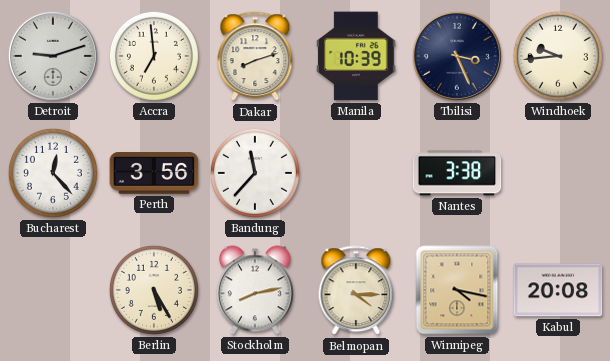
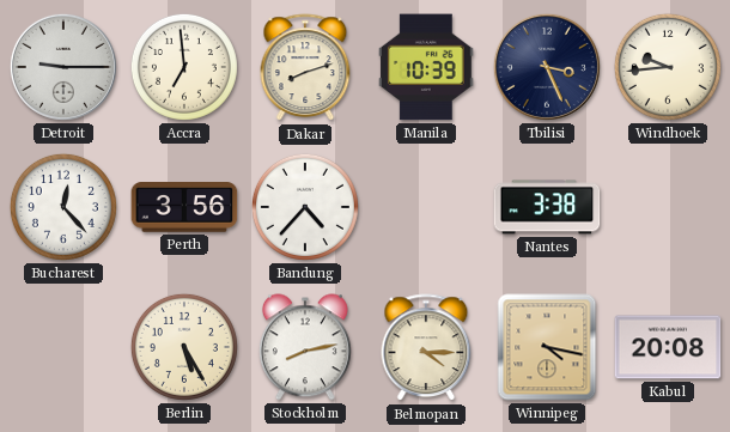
Detroit: 9:12 -> 9:15 (63, 67)
Bandung: 11:37 -> 4:37 (305, 207)
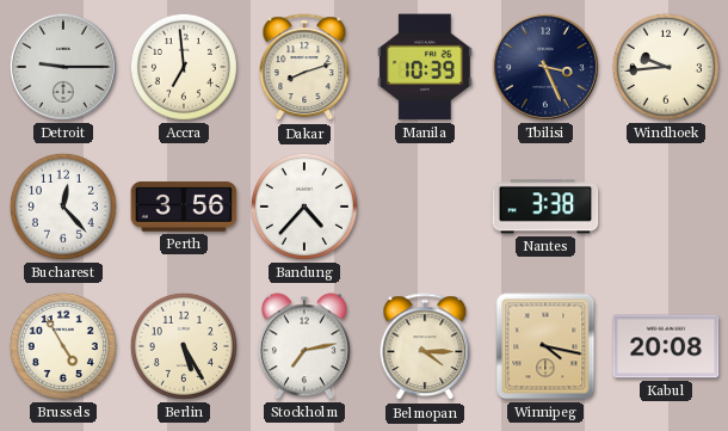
Brussels: none -> 4:55 (63, 346)
Stockholm: 8:13 -> 7:13 (304, 346)
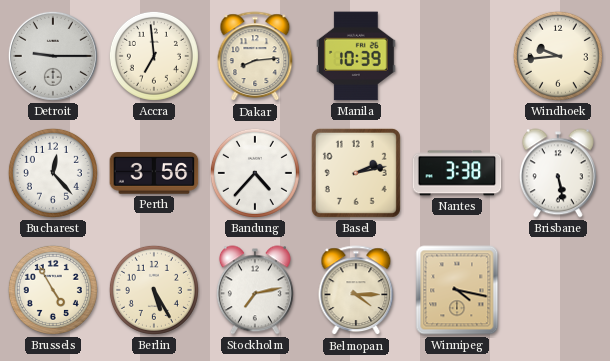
Dakar: 8:12 -> 8:14 (255, 57)
Tbilisi: 3:26 -> none (545, 67)
Basel: none -> 2:13 (356, 173)
Brisbane: none -> 5:28 (558, 173)
Kabul: 20:08 -> none (666, 346)
